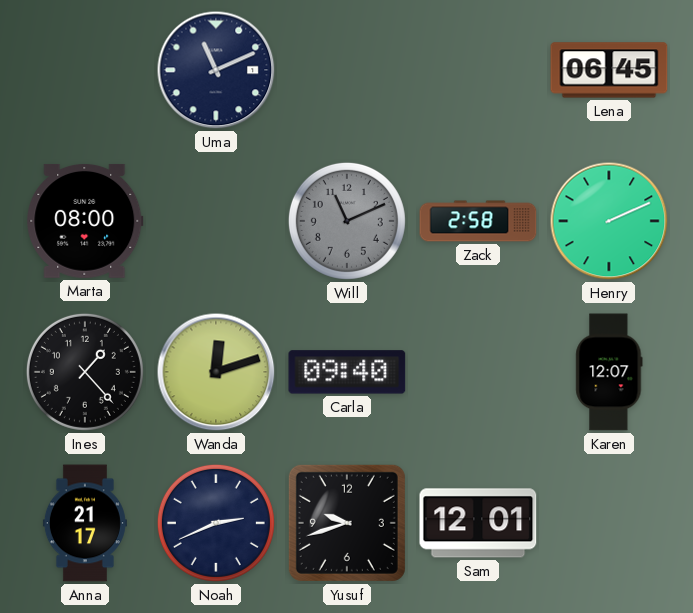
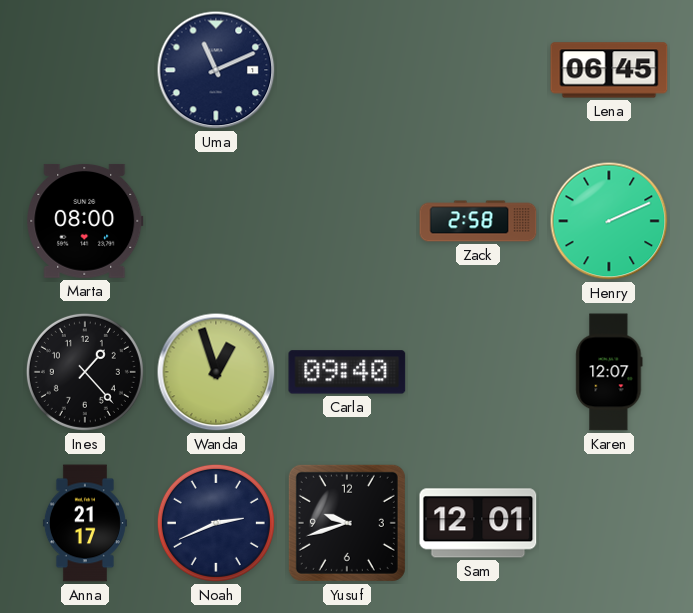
Will: 11:11 -> none (347, 221)
Wanda: 12:12 -> 12:57 (216, 372)
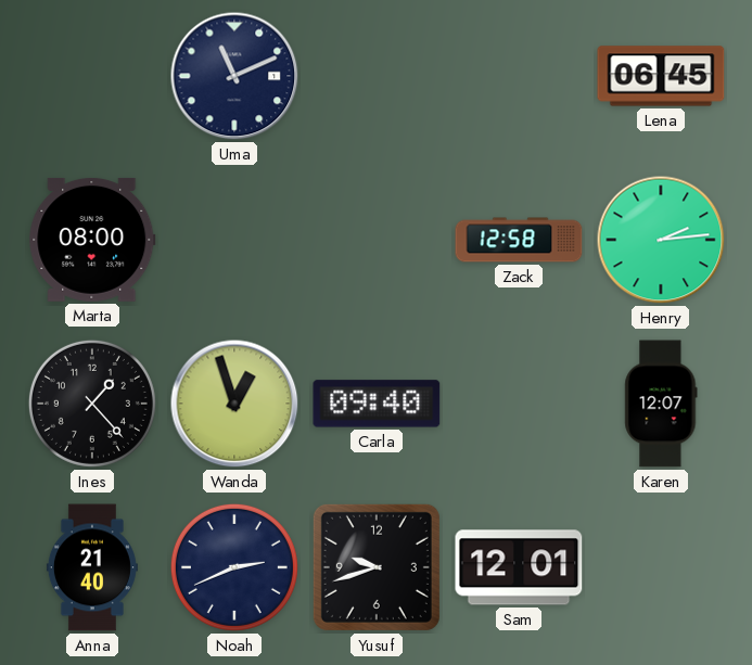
Zack: 2:58 -> 12:58 (519, 240)
Henry: 2:11 -> 2:14 (661, 240)
Anna: 21:17 -> 21:40 (92, 567)
